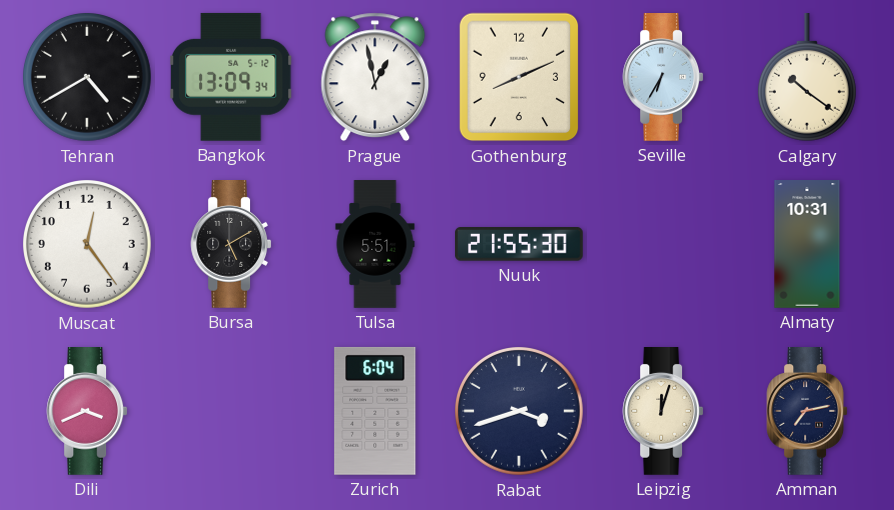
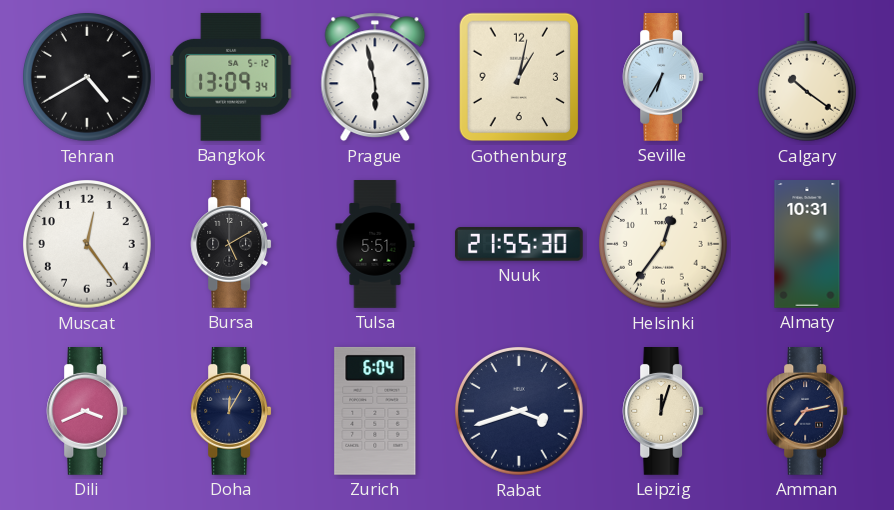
Prague: 12:58 -> 5:58 (375, 77)
Gothenburg: 8:11 -> 1:02 (519, 77)
Helsinki: none -> 12:36 (664, 245)
Doha: none -> 12:05 (231, 412)
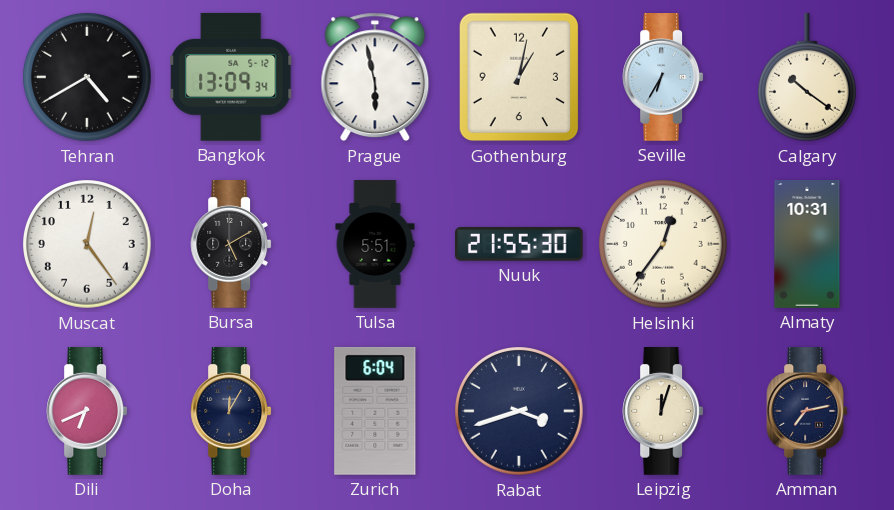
Dili: 3:41 -> 6:41 (87, 412)
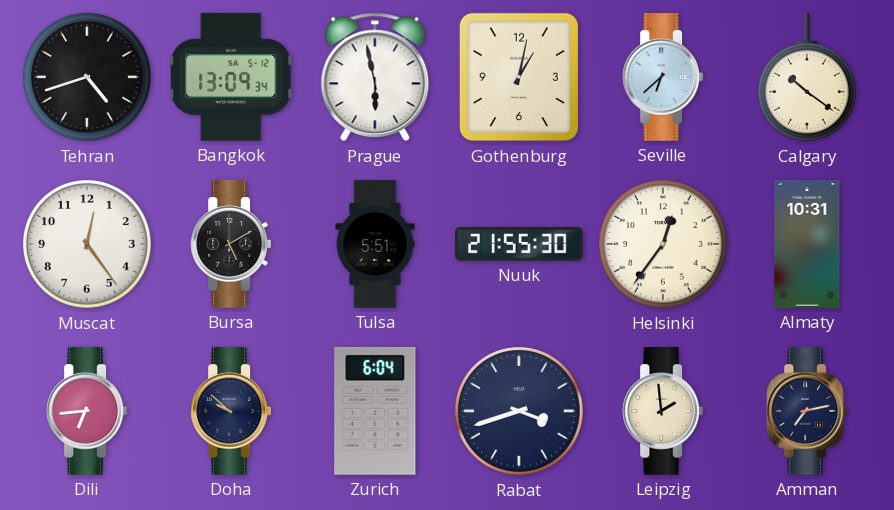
Tehran: 4:40 -> 4:42 (88, 78)
Seville: 6:35 -> 6:38 (663, 78)
Dili: 6:41 -> 6:44 (87, 412)
Doha: 12:05 -> 9:52 (231, 412)
Leipzig: 12:03 -> 1:59 (663, 412)
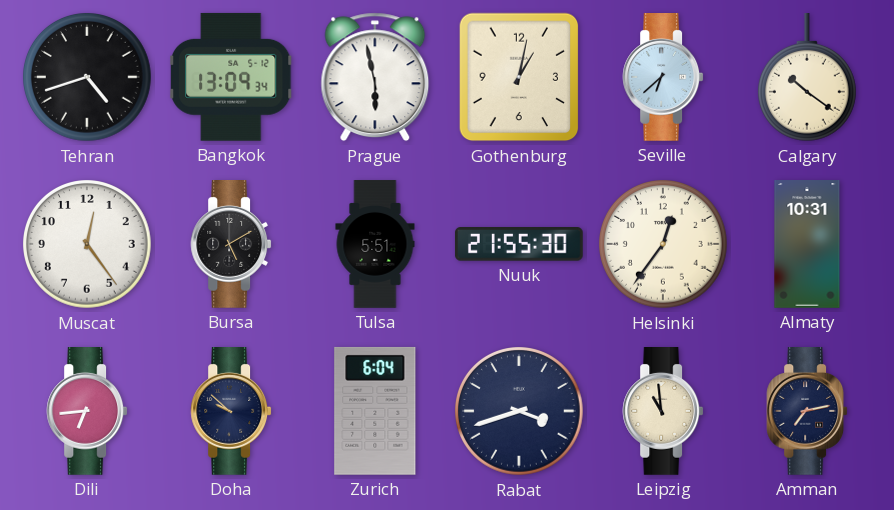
Leipzig: 1:59 -> 10:59 (663, 412)
